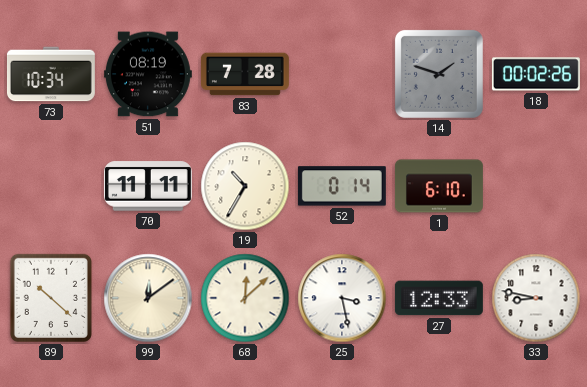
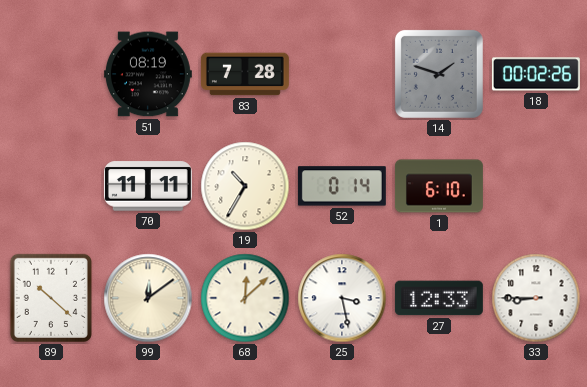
73: 10:34 -> none (51, 74)
33: 8:47 -> 8:45 (536, 298)
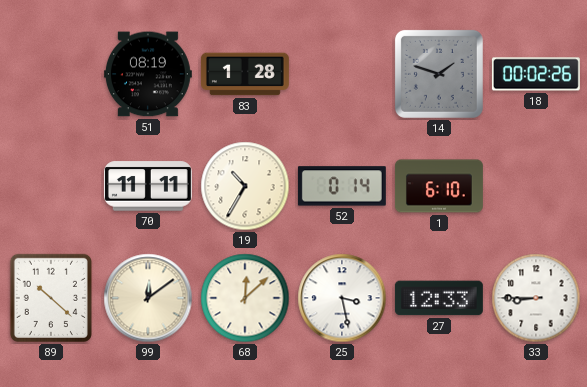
83: 7:28 -> 1:28 (245, 74)
